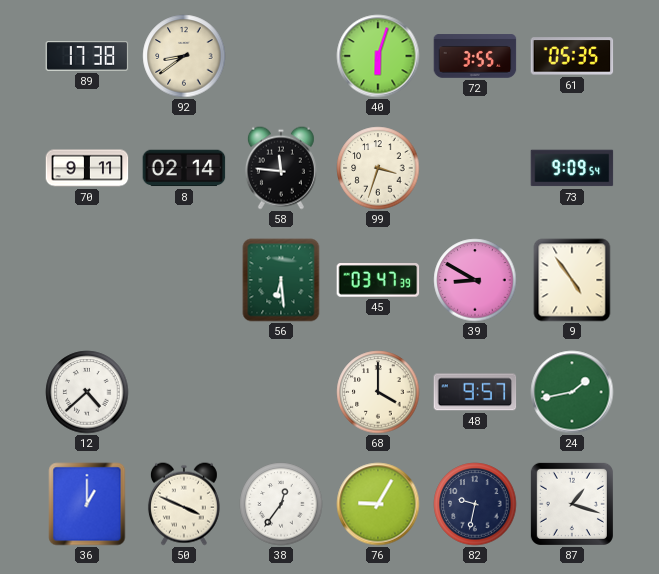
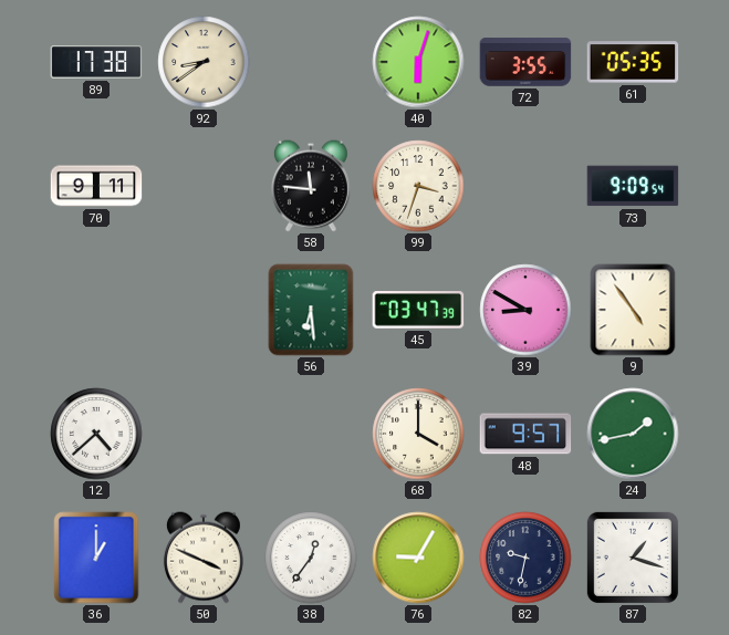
8: 02:14 -> none (184, 168)
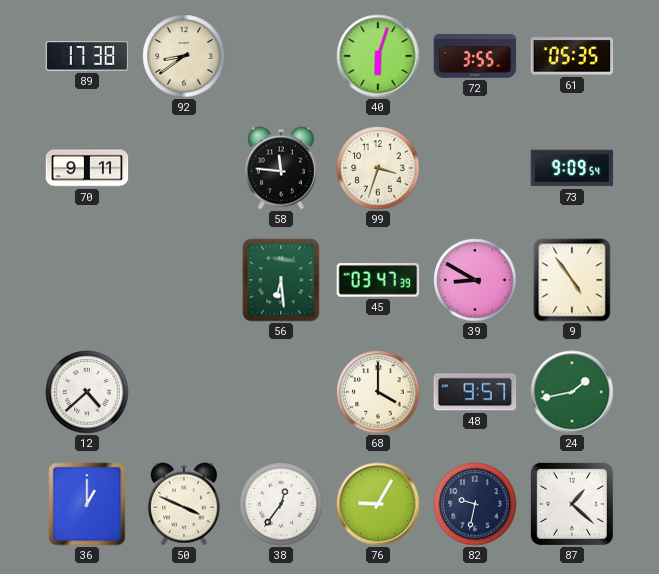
87: 1:18 -> 1:22 (572, 504)
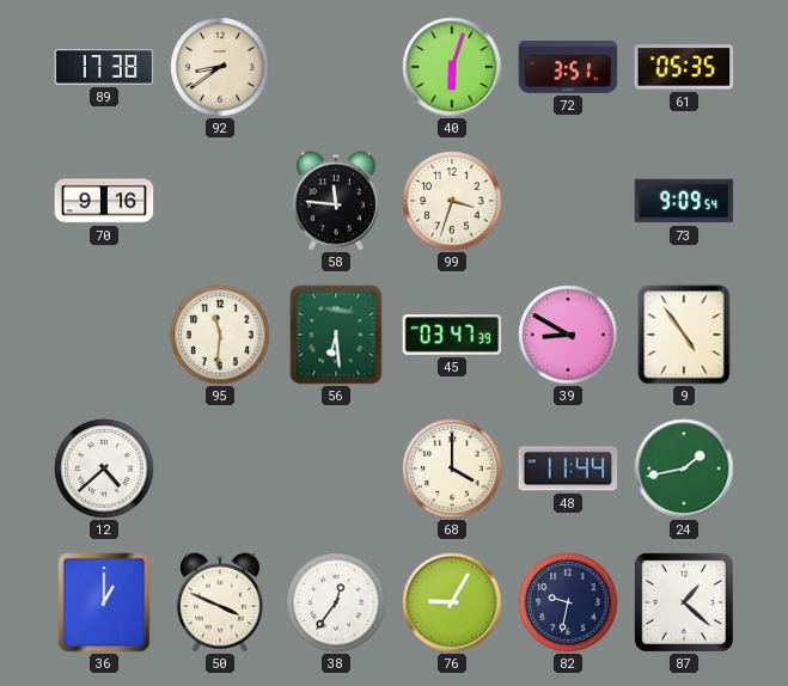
72: 3:55 -> 3:51 (568, 67)
70: 9:11 -> 9:16 (104, 201)
95: none -> 11:31 (220, 335)
48: 9:57 -> 11:44 (568, 468)
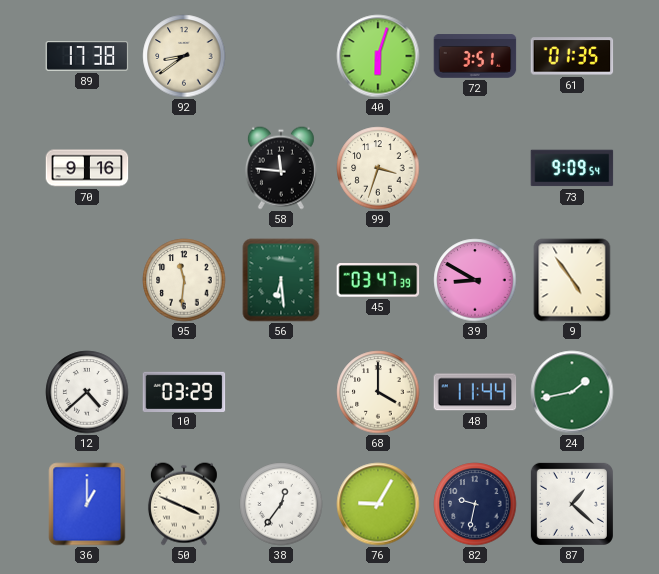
61: 05:35 -> 01:35 (572, 56)
10: none -> 03:29 (184, 391)
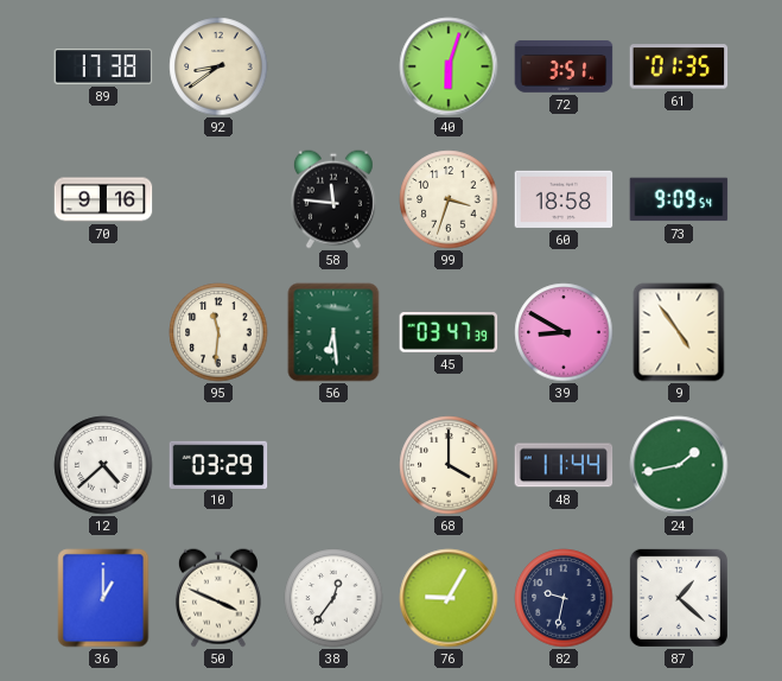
60: none -> 18:58 (564, 199)
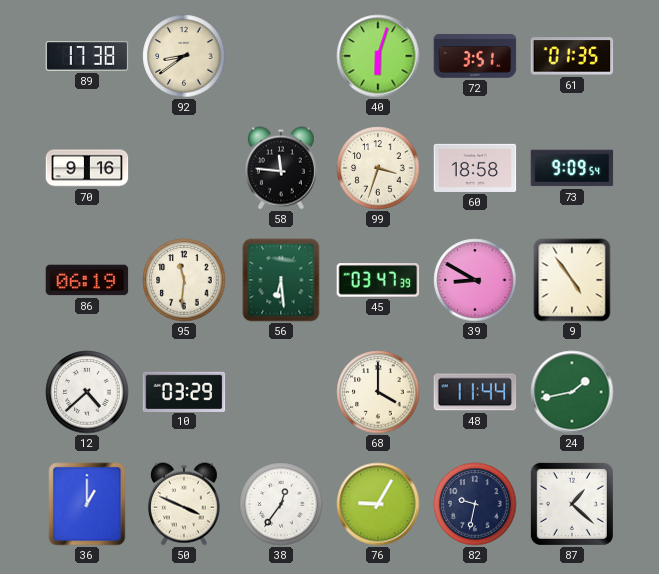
86: none -> 06:19 (87, 280)
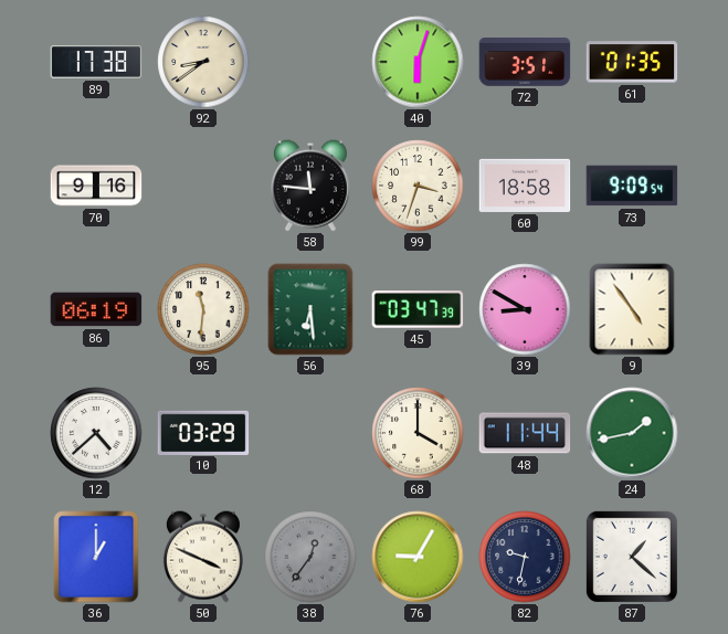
38 dial: white -> grey (310, 557)
